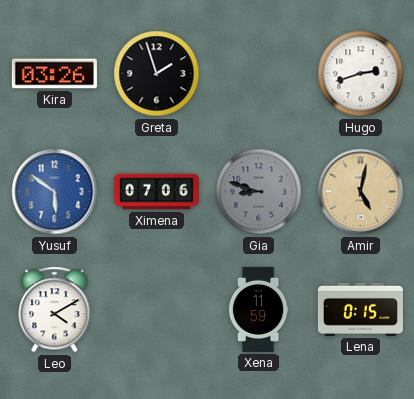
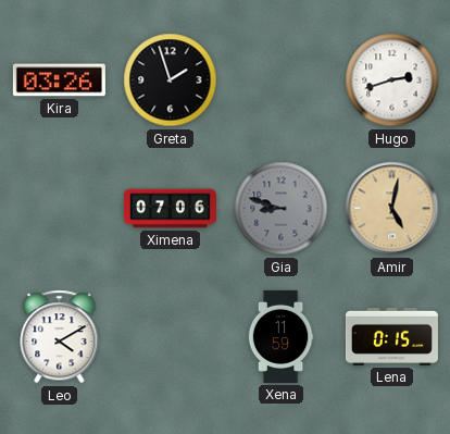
Yusuf: 5:51 -> none (55, 192)
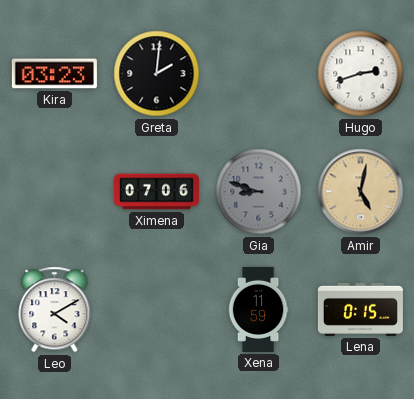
Kira: 03:26 -> 03:23 (54, 74)
Greta: 1:57 -> 2:01 (157, 74)
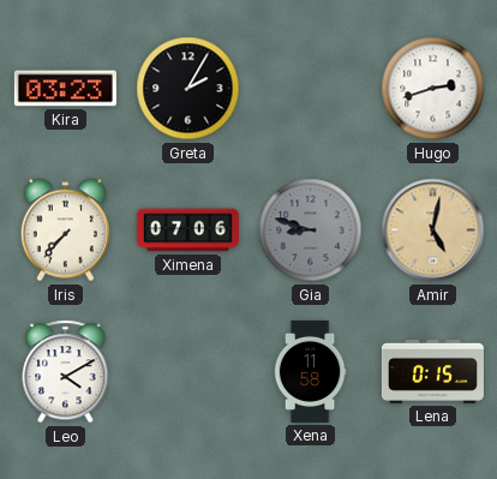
Greta: 2:01 -> 2:05 (188, 89)
Iris: none -> 7:37 (65, 230)
Xena: 11:59 -> 11:58 (310, 371)
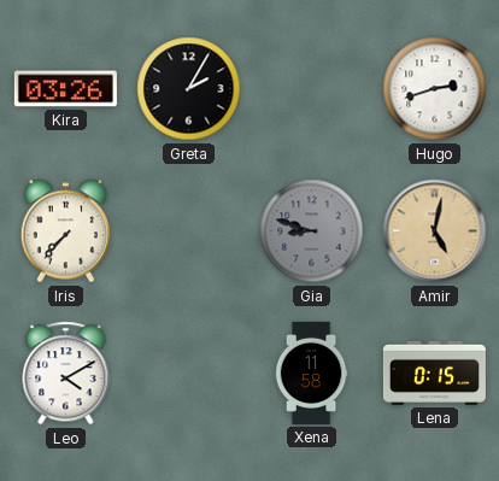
Kira: 03:23 -> 03:26 (65, 89)
Ximena: 07:06 -> none (187, 230)
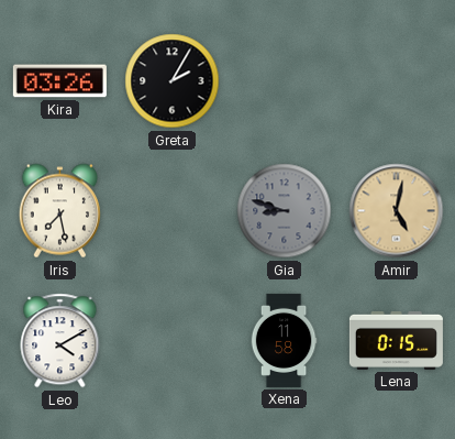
Hugo: 2:42 -> none (435, 89)
Iris: 7:37 -> 7:28 (59, 211)
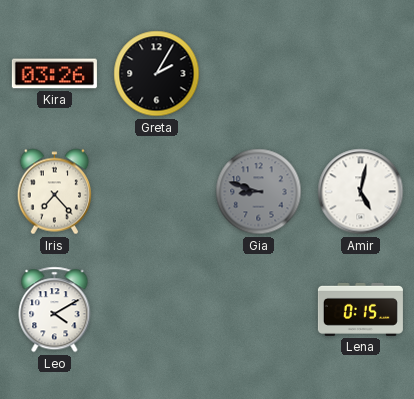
Iris: 7:28 -> 7:23 (54, 192)
Amir dial: champagne -> white (361, 192)
Xena: 11:58 -> none (284, 340)
